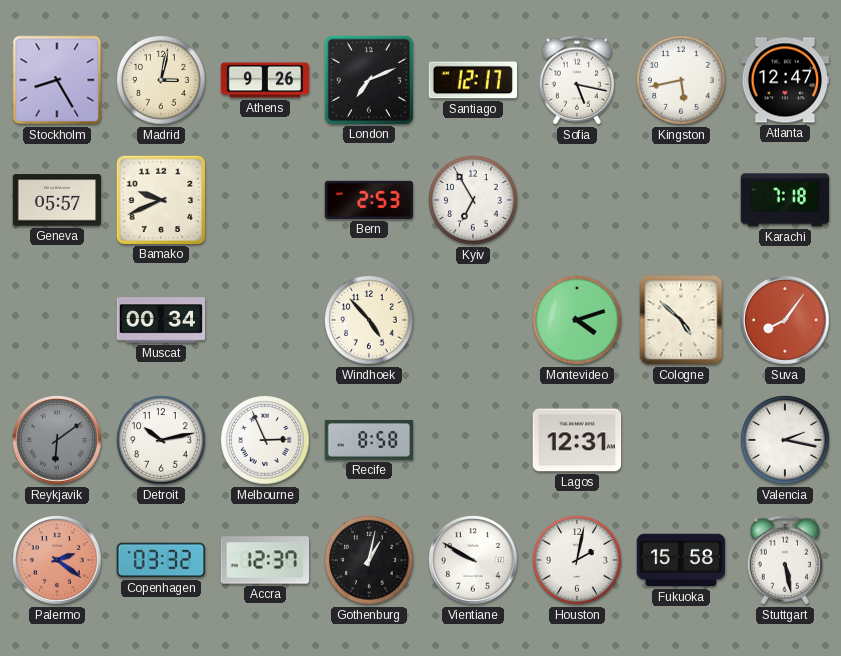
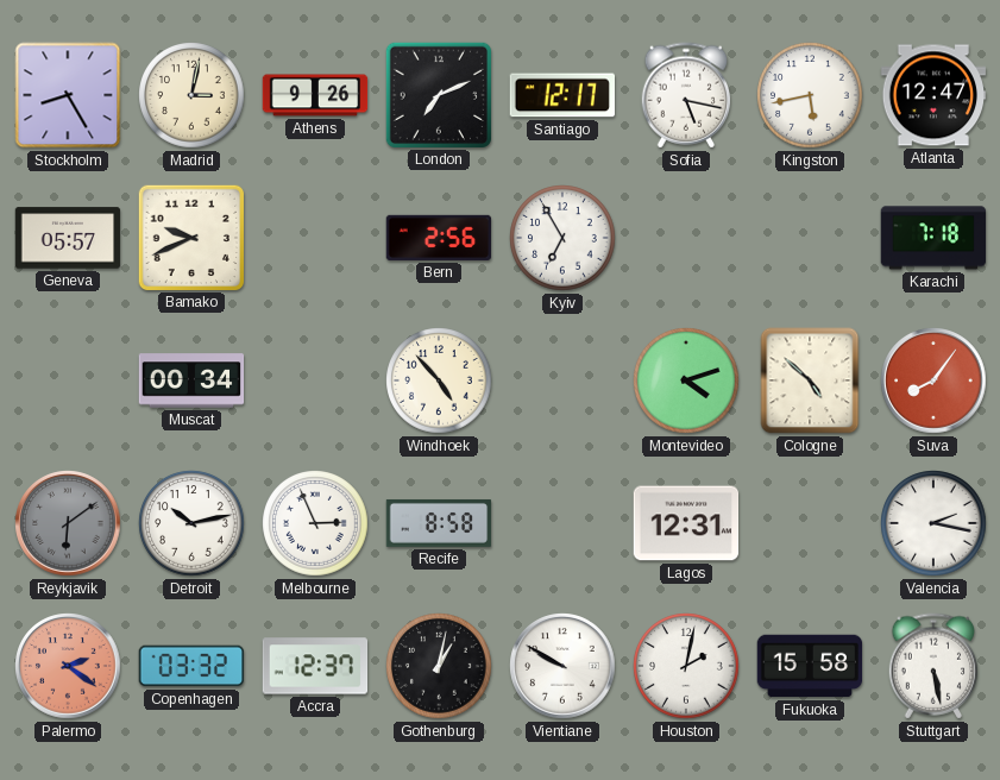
Bern: 2:53 -> 2:56 (439, 238)
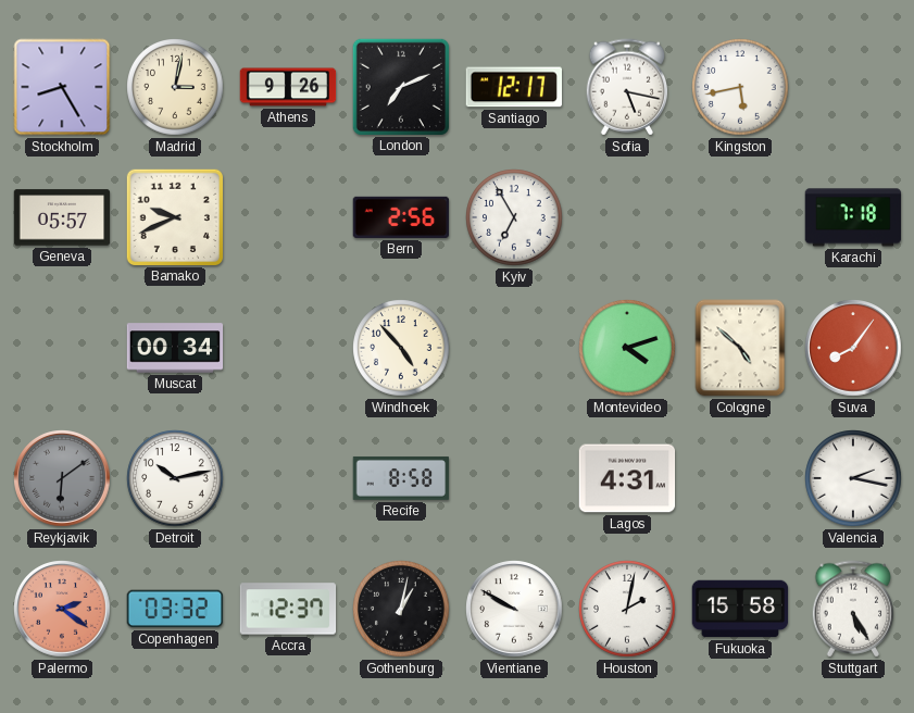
Atlanta: 12:47 -> none (933, 95)
Melbourne: 2:56 -> none (315, 523)
Lagos: 12:31 -> 4:31 (627, 478)
Stuttgart: 5:28 -> 5:25 (853, 609)
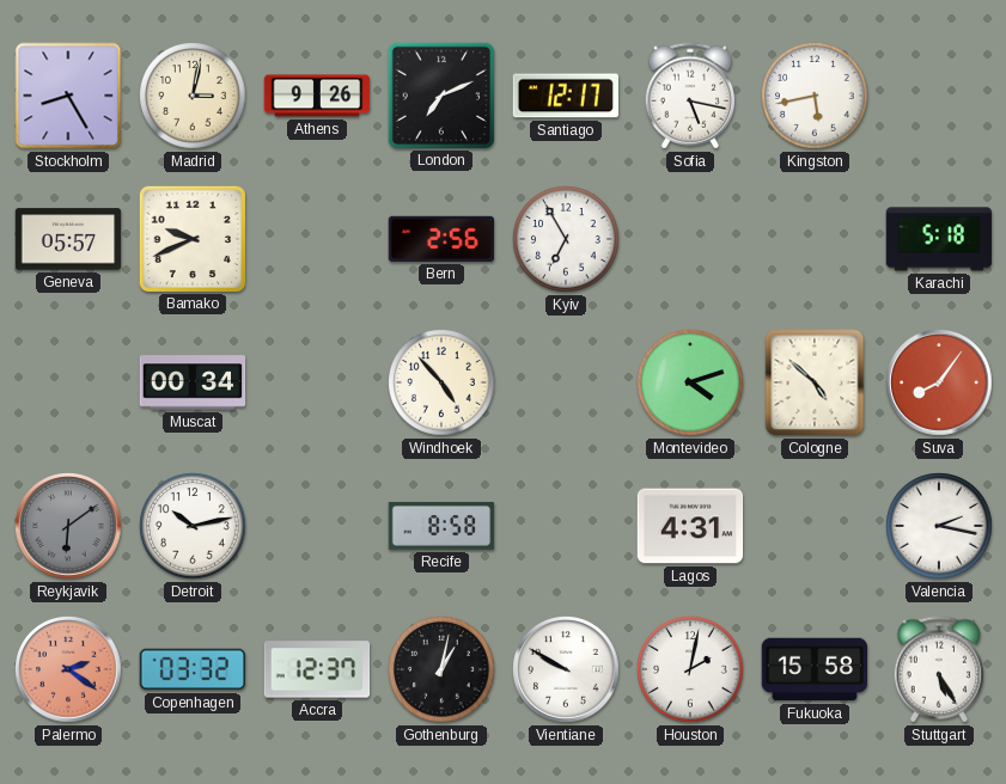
Karachi: 7:18 -> 5:18 (939, 239)
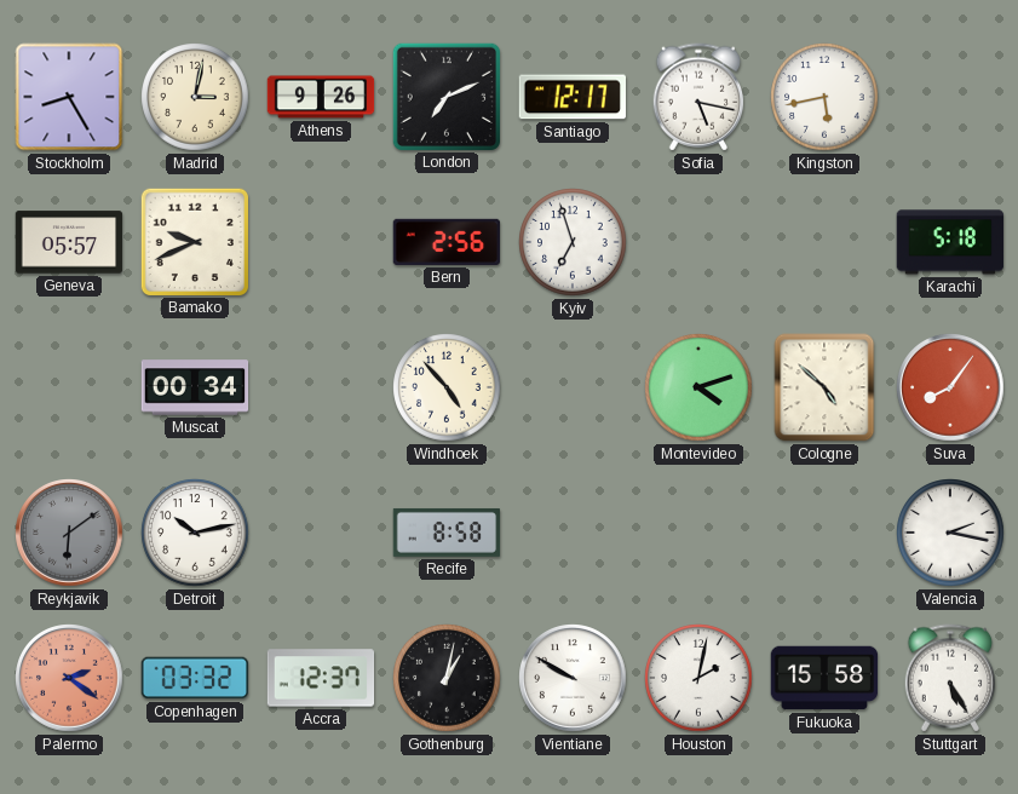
Kyiv: 6:55 -> 6:57 (573, 242)
Lagos: 4:31 -> none (690, 526)
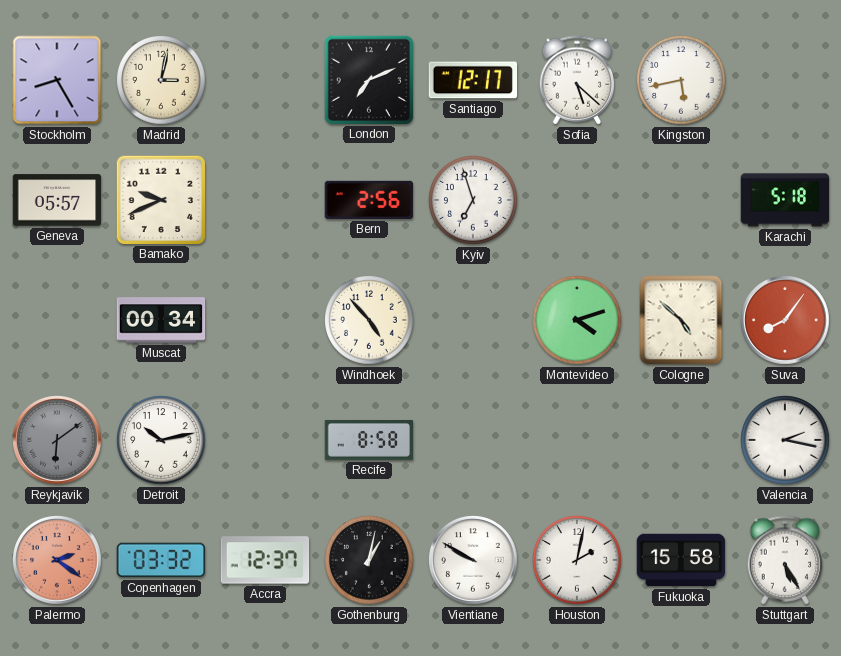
Athens: 9:26 -> none (321, 97)
Sofia: 5:17 -> 5:22 (577, 80)
